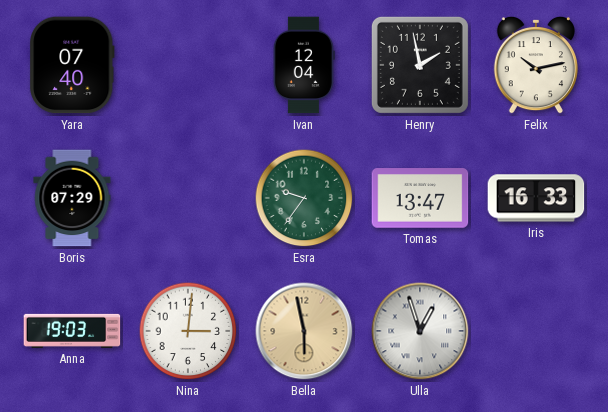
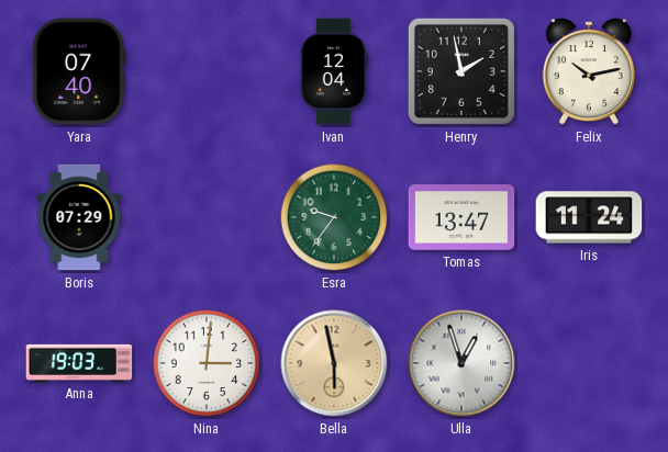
Iris: 16:33 -> 11:24 (589, 217)
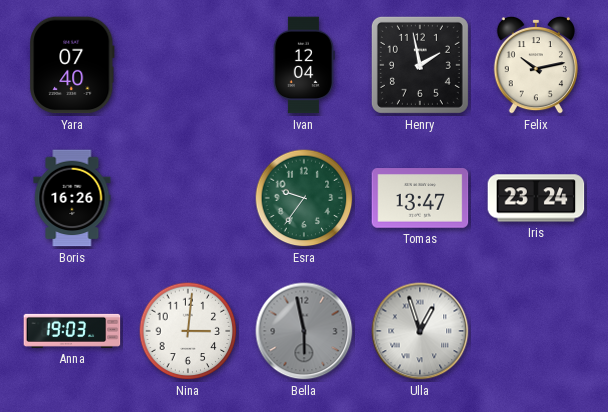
Boris: 07:29 -> 16:26 (72, 198)
Iris: 11:24 -> 23:24 (536, 198)
Bella dial: champagne -> grey (304, 331)
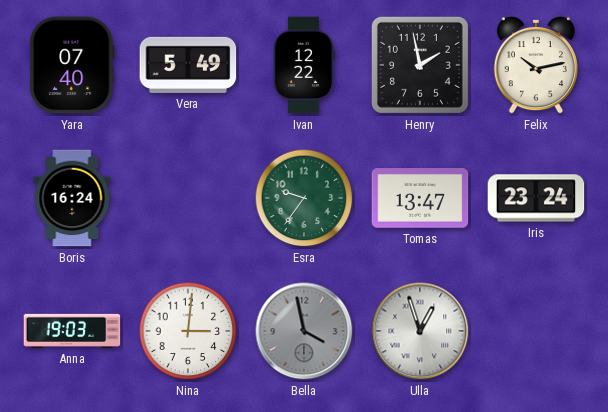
Vera: none -> 5:49 (188, 65)
Ivan: 12:04 -> 12:22 (304, 65)
Boris: 16:26 -> 16:24 (72, 198)
Bella: 5:58 -> 3:58 (304, 331)
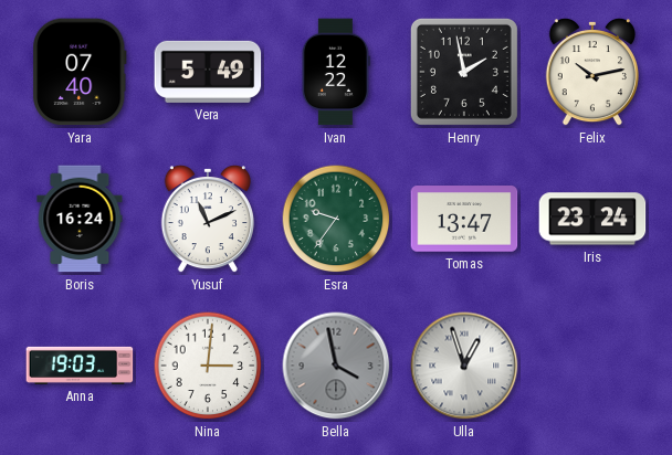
Yusuf: none -> 11:11 (208, 219)
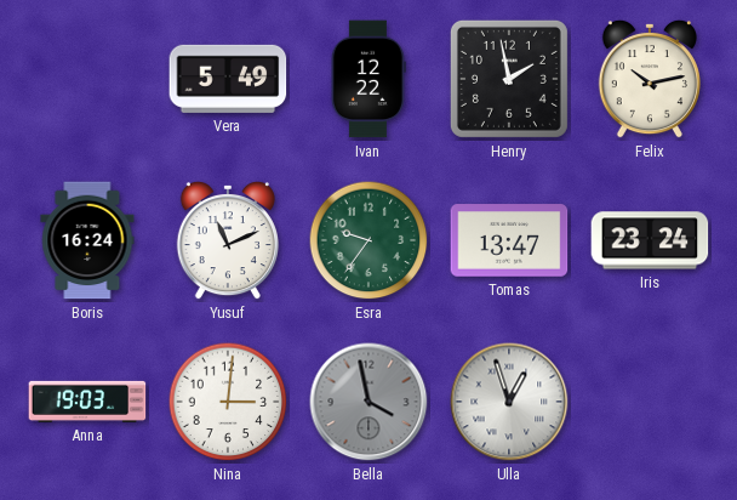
Yara: 07:40 -> none (81, 72)
